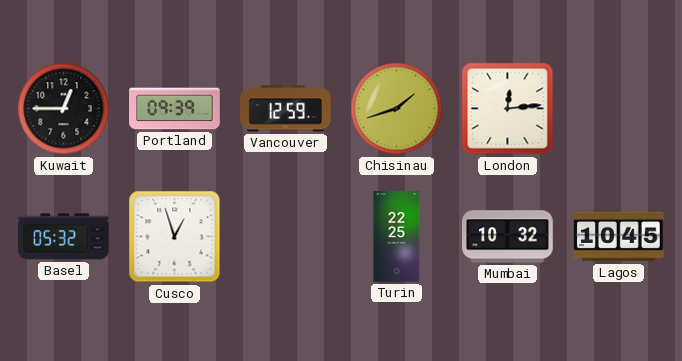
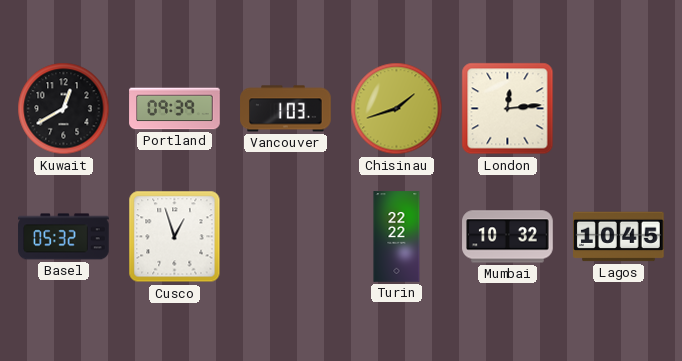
Kuwait: 12:45 -> 12:40 (64, 109)
Vancouver: 12:59 -> 1:03 (286, 109)
Turin: 22:25 -> 22:22 (397, 237)
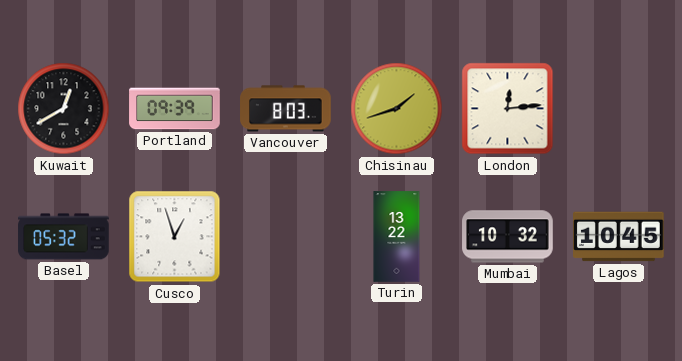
Vancouver: 1:03 -> 8:03 (286, 109)
Turin: 22:22 -> 13:22 (397, 237)
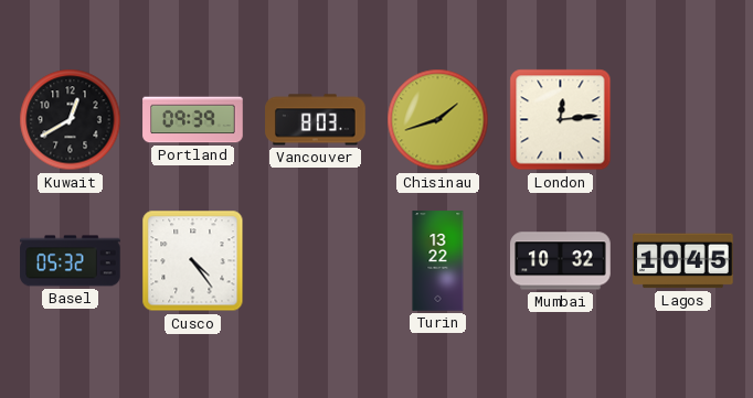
Cusco: 12:57 -> 4:24 (193, 261)
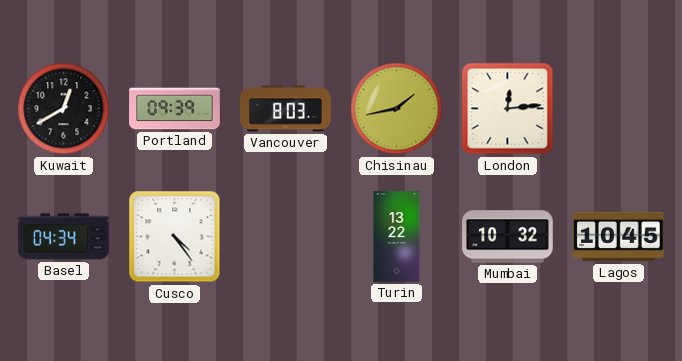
Chisinau: 1:42 -> 1:43 (397, 109)
Basel: 05:32 -> 04:34 (64, 237)
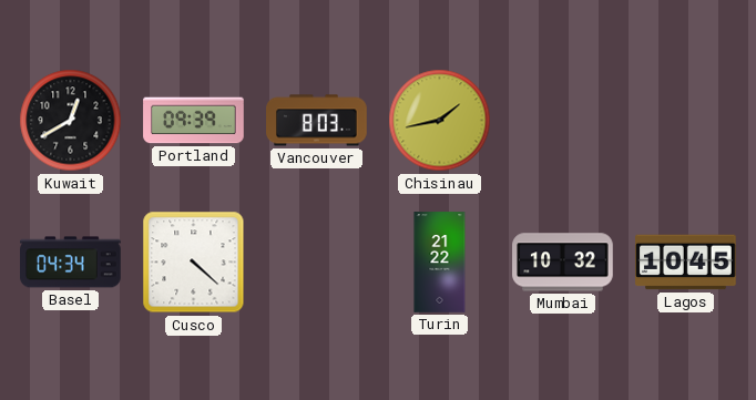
London: 12:14 -> none (508, 109)
Cusco: 4:24 -> 4:22 (194, 263)
Turin: 13:22 -> 21:22 (440, 263)
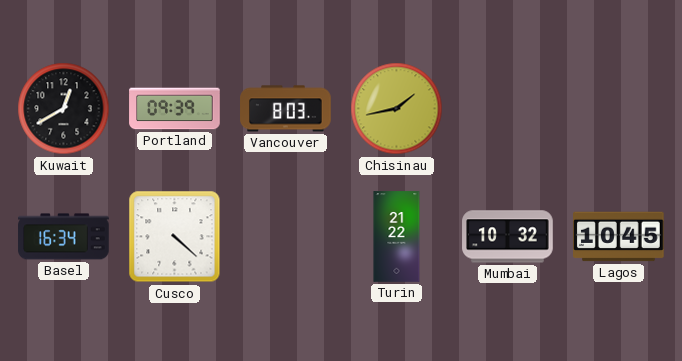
Basel: 04:34 -> 16:34 (64, 237)
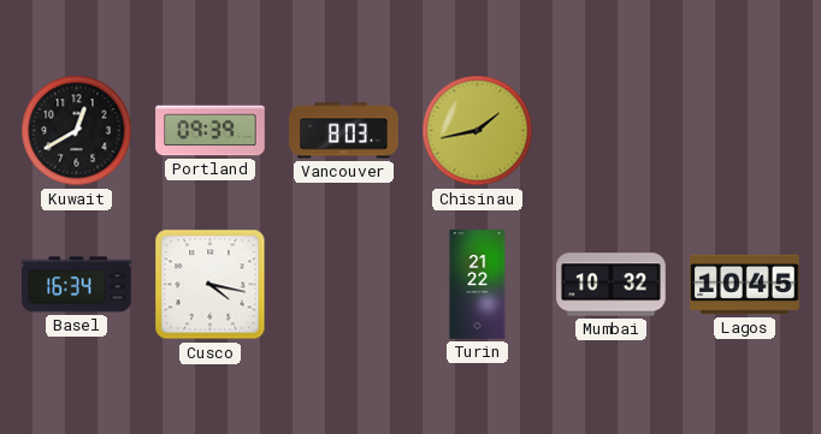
Cusco: 4:22 -> 4:17 (211, 285)
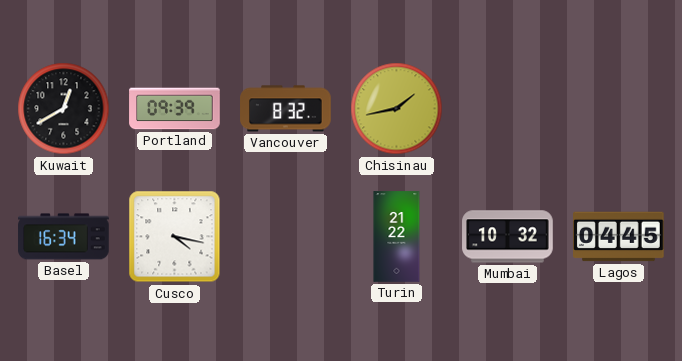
Vancouver: 8:03 -> 8:32 (286, 109)
Lagos: 10:45 -> 04:45 (619, 237)
